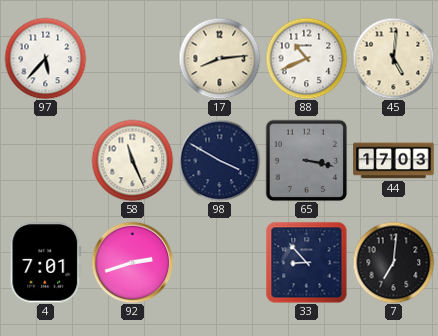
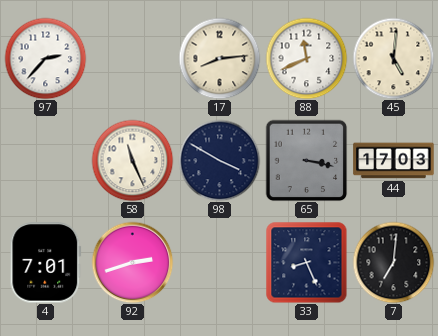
97: 5:37 -> 2:37 (45, 58)
88: 10:41 -> 11:41 (306, 58)
33: 8:53 -> 8:26 (306, 262)
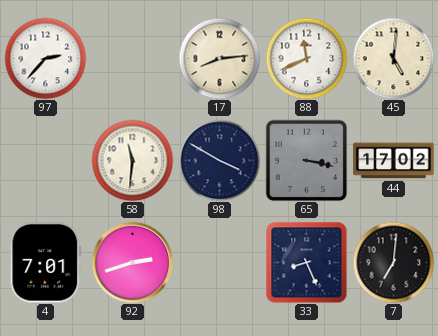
58: 11:26 -> 11:31 (132, 160)
44: 17:03 -> 17:02 (394, 161)
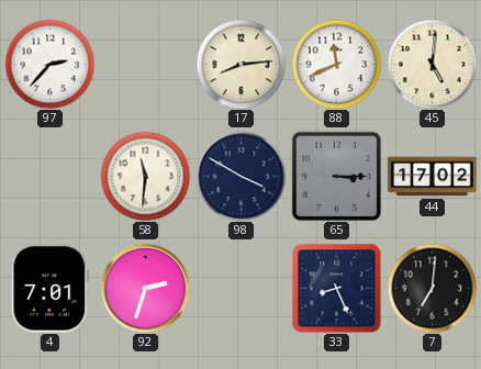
65: 3:17 -> 3:15 (336, 176)
92: 2:42 -> 2:33 (145, 288)
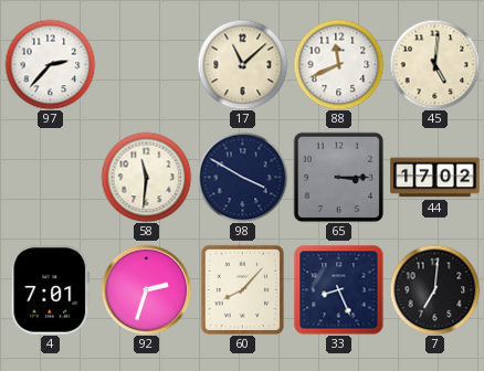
17: 8:14 -> 11:08 (242, 64)
60: none -> 8:07 (242, 289)
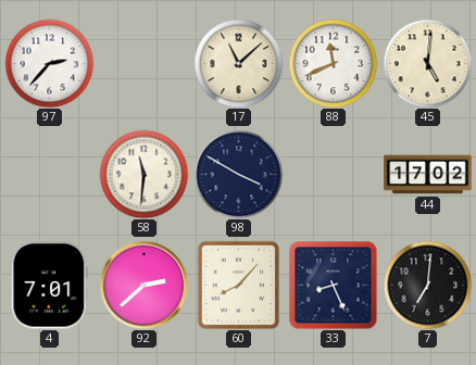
65: 3:15 -> none (338, 177)
92: 2:33 -> 2:38 (143, 285)
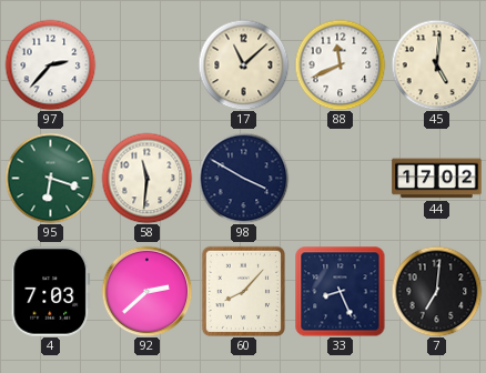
95: none -> 6:18 (50, 178)
4: 7:01 -> 7:03 (51, 292)
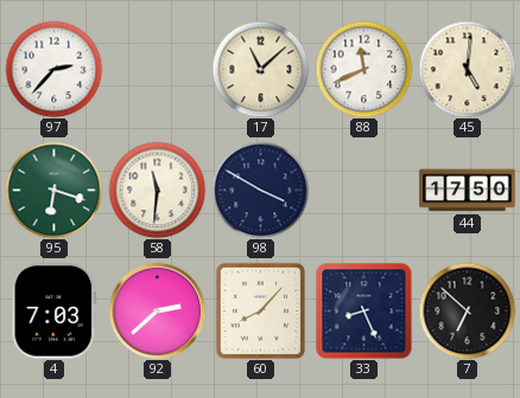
44: 17:02 -> 17:50 (468, 191)
7: 7:01 -> 6:52 (467, 310)
